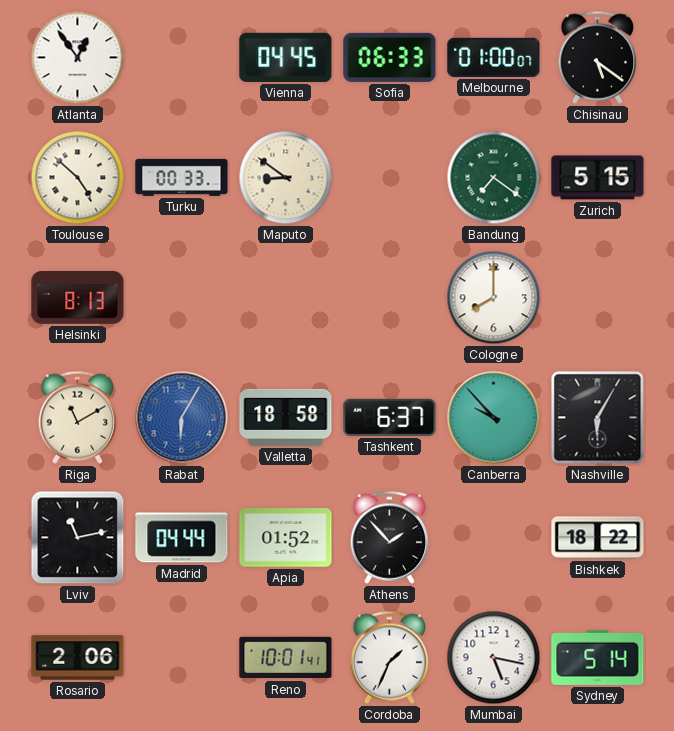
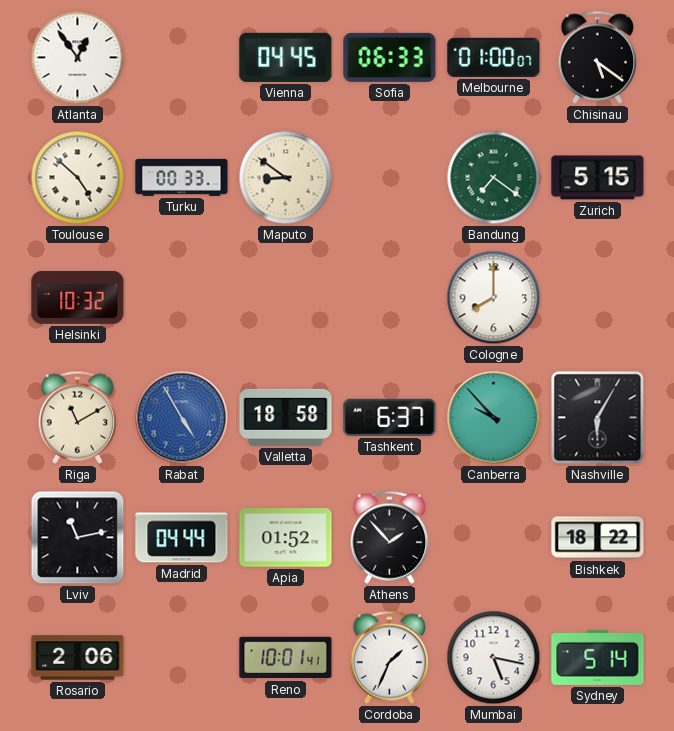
Helsinki: 8:13 -> 10:32 (78, 298)
Rabat: 6:05 -> 4:55 (182, 418)
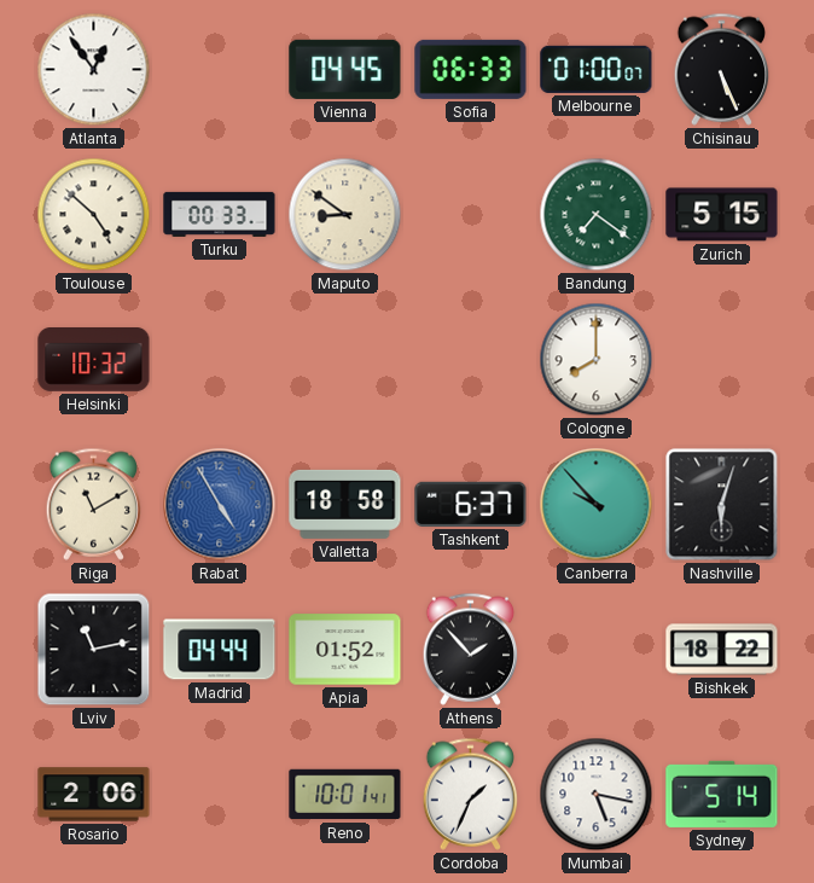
Chisinau: 5:21 -> 5:26 (722, 69)
Nashville: 6:05 -> 6:03 (722, 505)
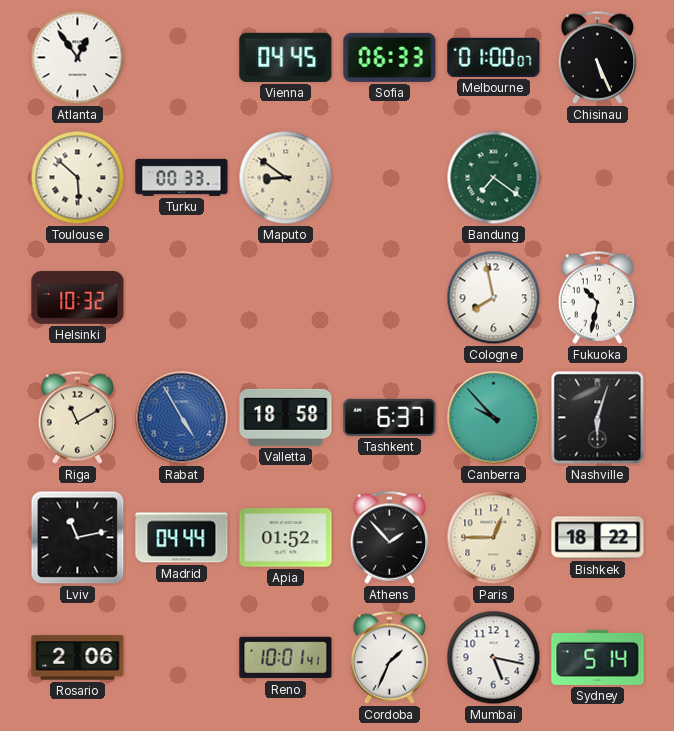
Toulouse: 4:52 -> 5:52 (78, 178)
Zurich: 5:15 -> none (722, 215)
Cologne: 8:00 -> 7:58 (494, 298)
Fukuoka: none -> 10:32 (598, 297)
Paris: none -> 12:45 (494, 538)
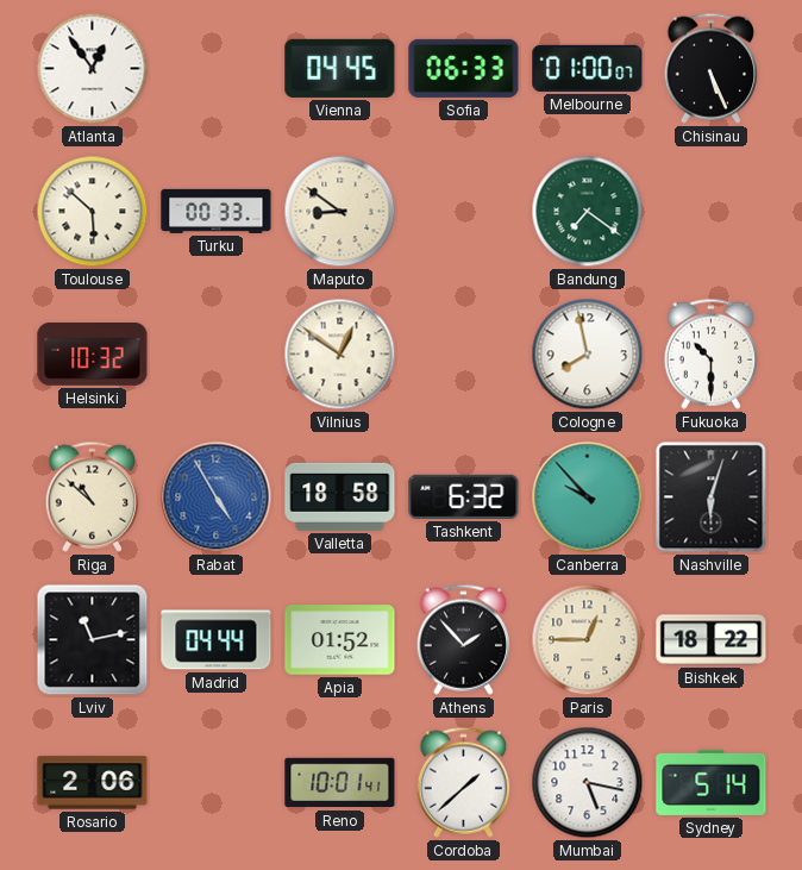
Vilnius: none -> 12:51 (340, 355)
Fukuoka: 10:32 -> 10:30 (712, 353)
Riga: 11:10 -> 10:52 (93, 496)
Tashkent: 6:37 -> 6:32 (464, 496)
Cordoba: 1:34 -> 1:38 (464, 782)
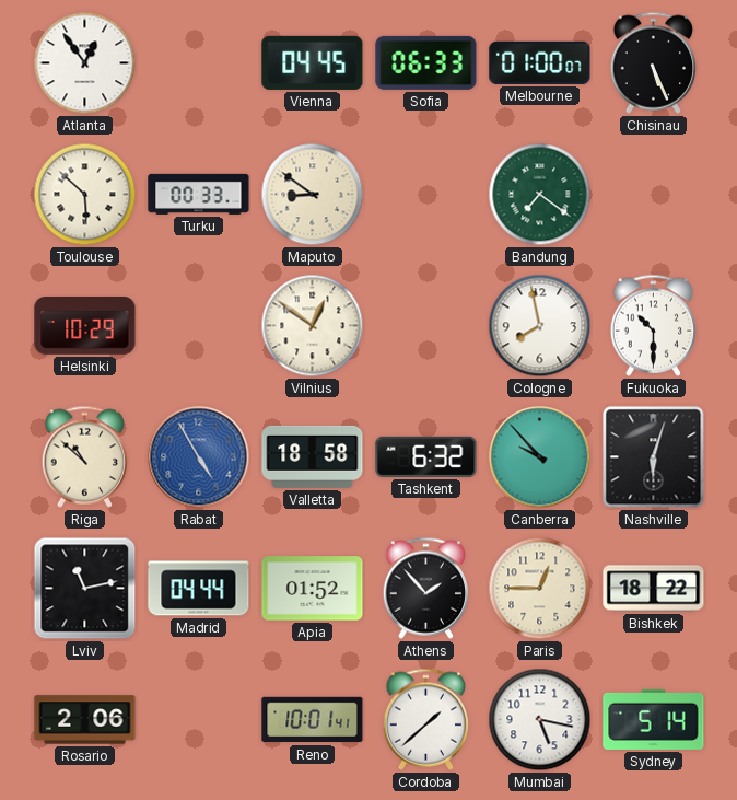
Helsinki: 10:32 -> 10:29 (85, 326)
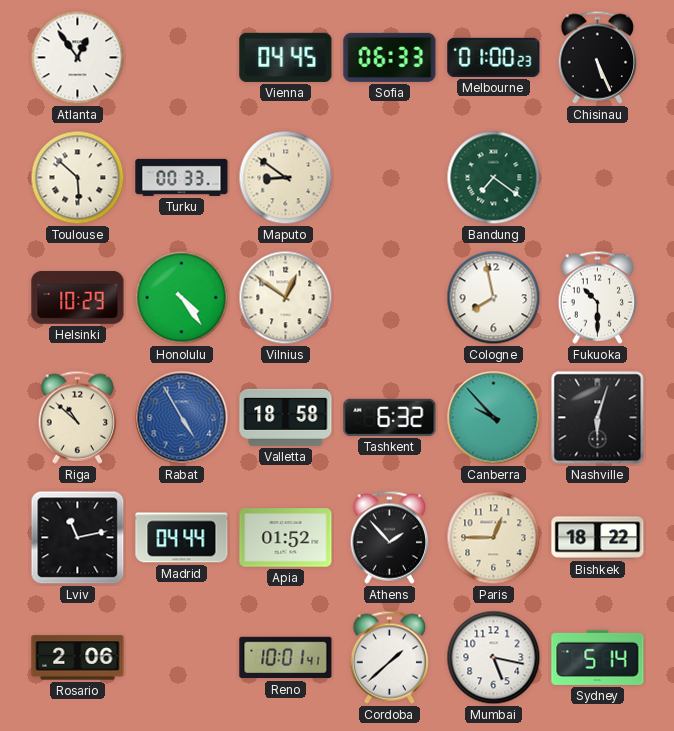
Melbourne: 01:00:07 -> 01:00:23 (494, 57)
Honolulu: none -> 4:24 (182, 298)
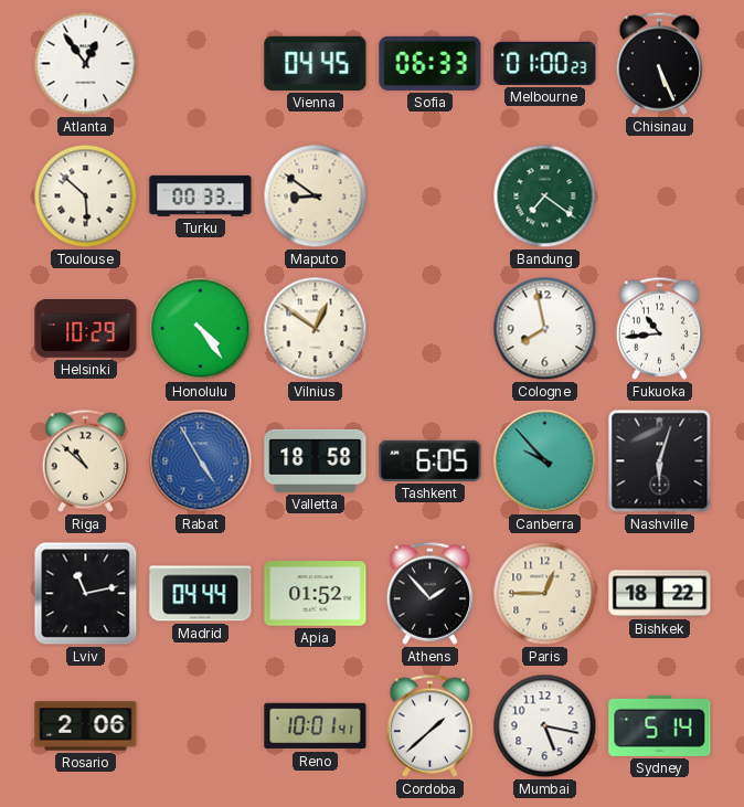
Fukuoka: 10:30 -> 10:44 (660, 328)
Tashkent: 6:32 -> 6:05 (431, 460)
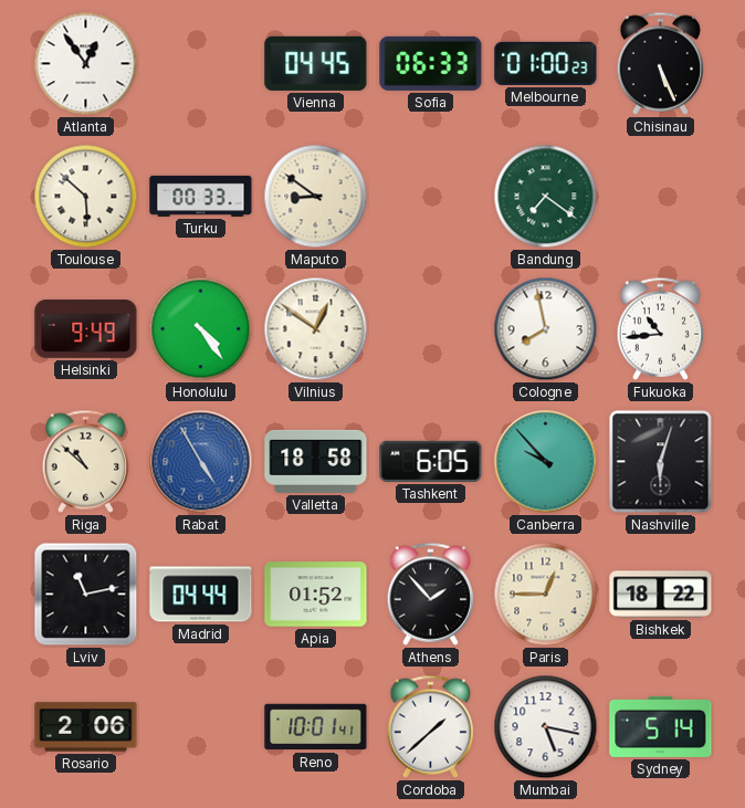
Helsinki: 10:29 -> 9:49 (86, 329)
